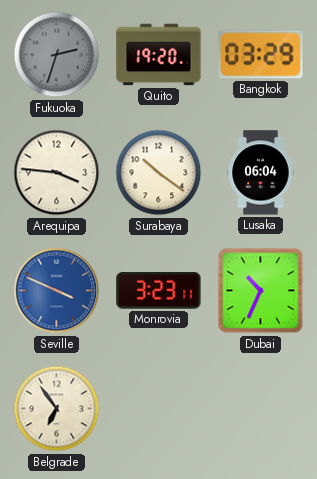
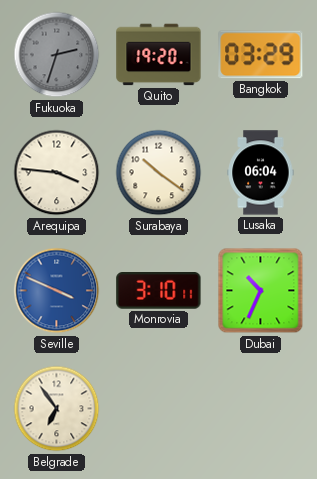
Monrovia: 3:23 -> 3:10 (159, 291)
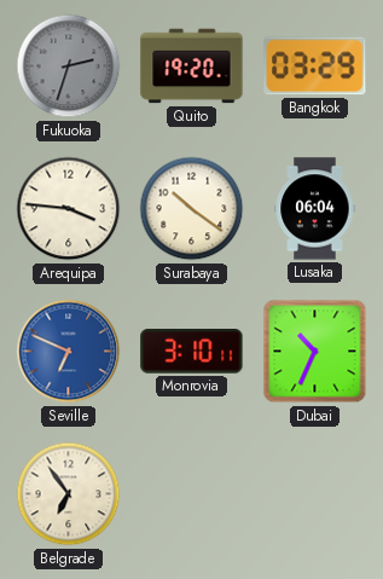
Seville: 3:49 -> 6:49 (69, 352)
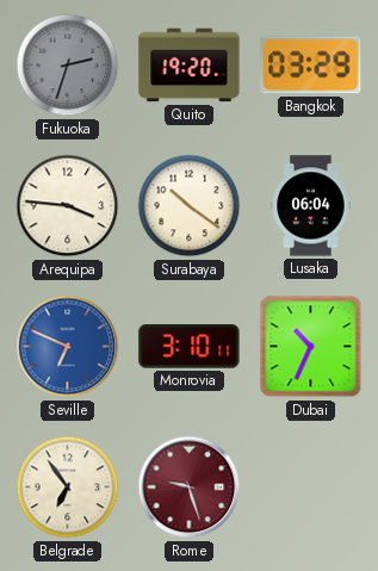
Rome: none -> 9:27 (190, 488)
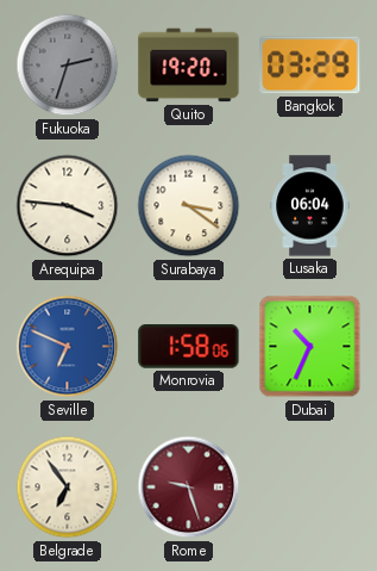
Surabaya: 10:21 -> 3:21 (189, 206)
Monrovia: 3:10 -> 1:58 (189, 347)
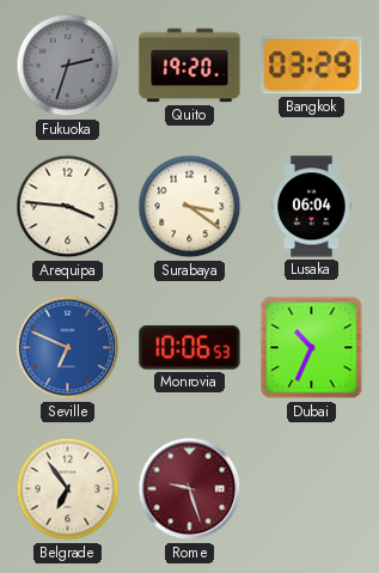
Monrovia: 1:58 -> 10:06 (190, 348)
